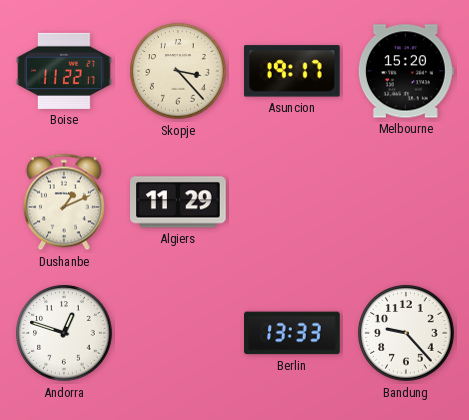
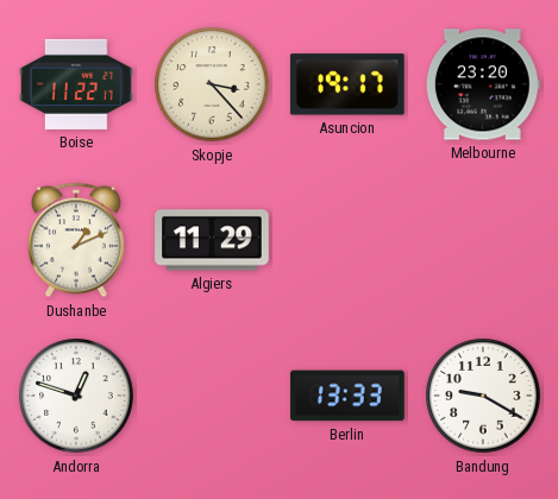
Melbourne: 15:20 -> 23:20 (483, 84)
Bandung: 9:23 -> 9:20 (483, 396)
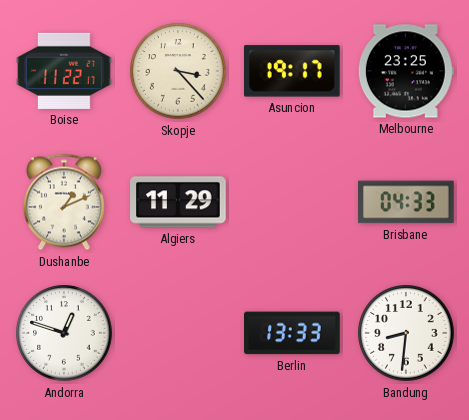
Melbourne: 23:20 -> 23:25 (406, 71)
Brisbane: none -> 04:33 (406, 202)
Bandung: 9:20 -> 8:31 (406, 333)
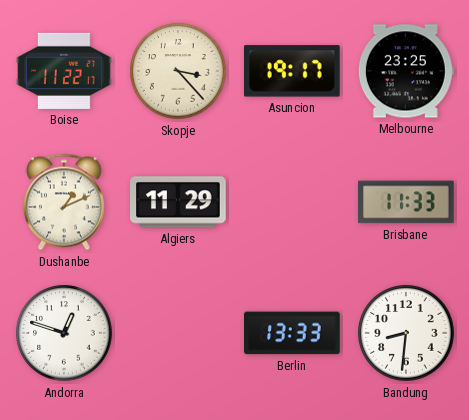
Brisbane: 04:33 -> 11:33 (406, 202)
